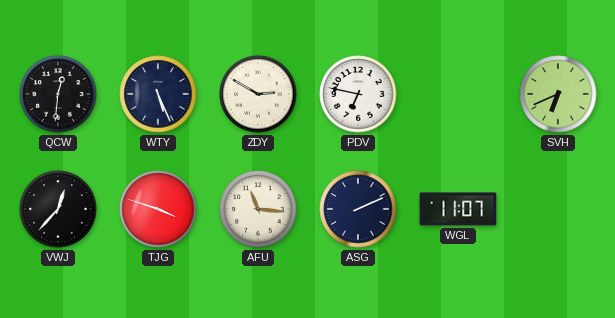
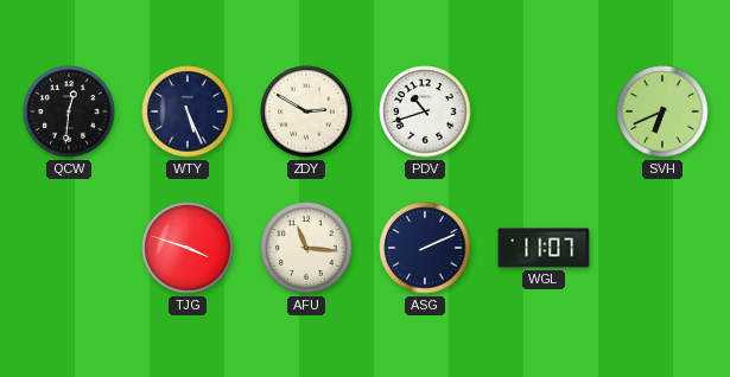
PDV: 6:47 -> 10:42 (425, 111)
VWJ: 12:37 -> none (58, 209)
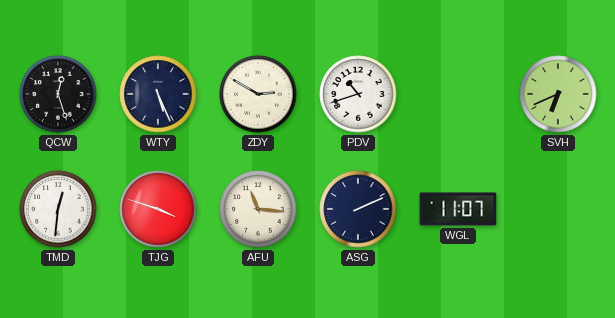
QCW: 12:31 -> 12:27 (58, 94)
TMD: none -> 12:31 (58, 209)
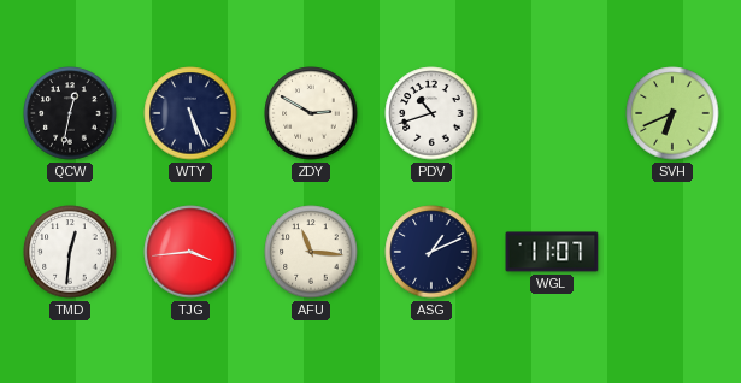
QCW: 12:27 -> 12:32 (70, 113)
TJG: 3:48 -> 3:44 (190, 252)
ASG: 2:11 -> 1:11 (431, 252)
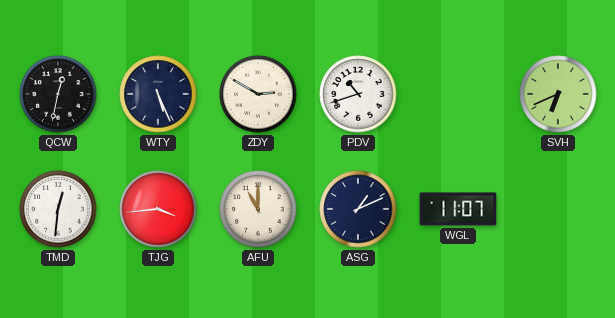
AFU: 11:16 -> 11:00 (258, 209)
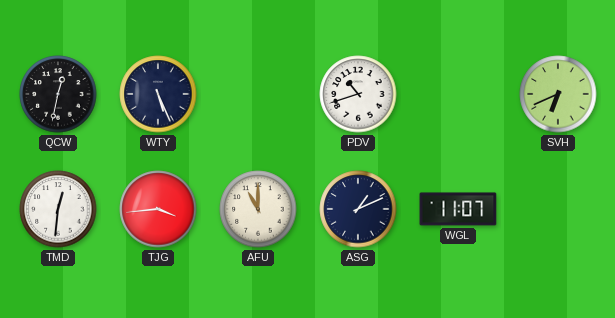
ZDY: 2:50 -> none (258, 94)
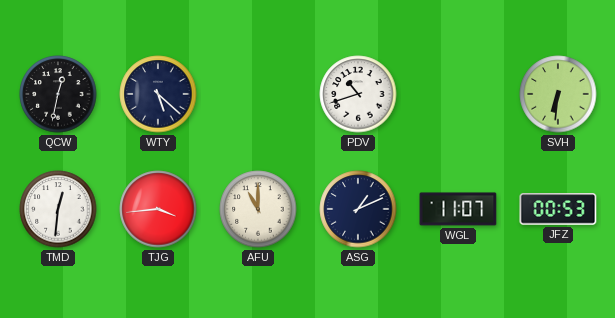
WTY: 5:26 -> 5:22 (158, 94)
SVH: 6:41 -> 6:31 (558, 94)
JFZ: none -> 00:53 (558, 209)
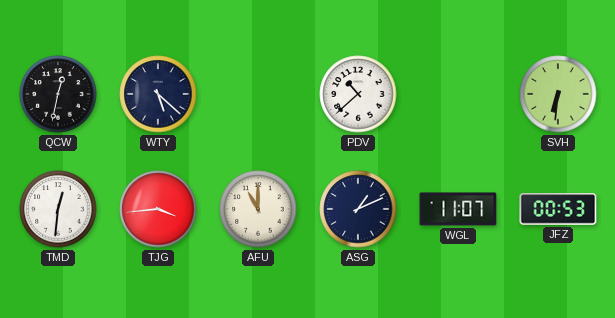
PDV: 10:42 -> 10:38 (358, 94)
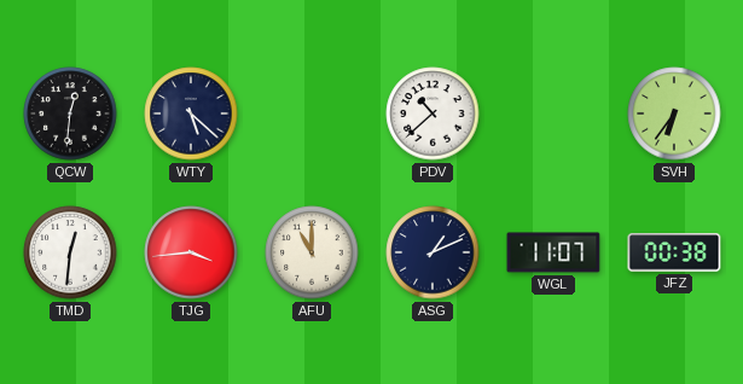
QCW: 12:32 -> 12:31 (70, 114)
SVH: 6:31 -> 6:36 (674, 114)
JFZ: 00:53 -> 00:38 (674, 252)
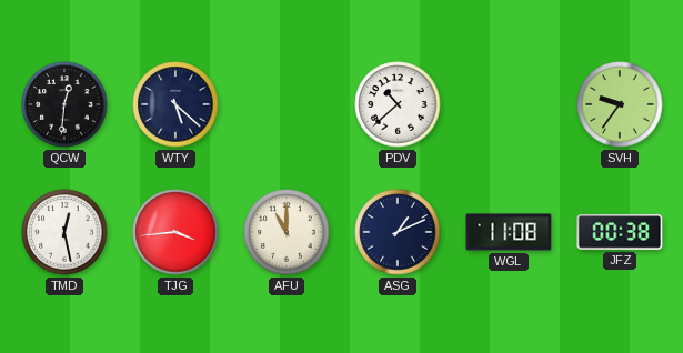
SVH: 6:36 -> 9:36 (620, 104)
TMD: 12:31 -> 12:28 (64, 232)
WGL: 11:07 -> 11:08 (509, 232)
